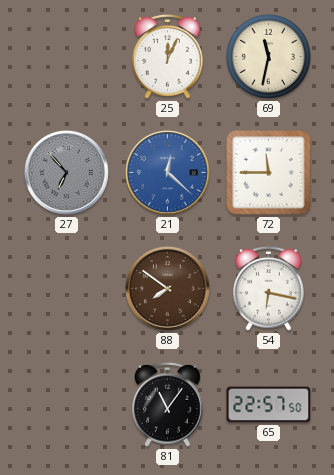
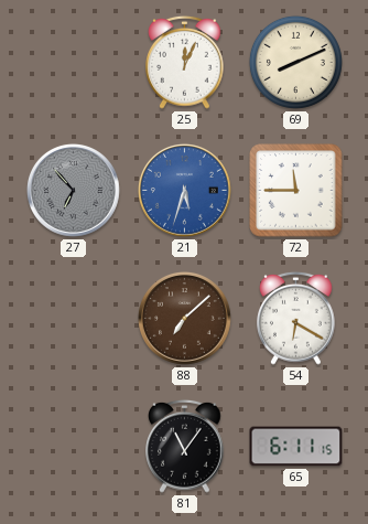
69: 11:32 -> 8:11 (295, 62)
21: 12:22 -> 5:33 (184, 191)
88: 7:51 -> 7:08 (184, 319)
54: 6:17 -> 6:20 (296, 318)
65: 22:57 -> 6:11 (296, 447)
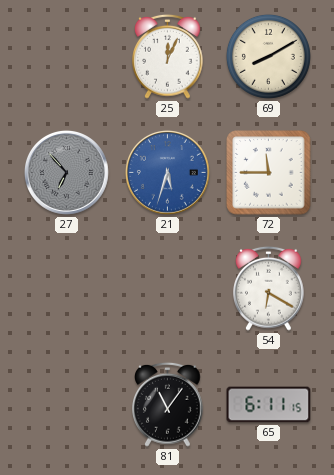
69: 8:11 -> 8:10 (268, 56)
88: 7:08 -> none (184, 319)
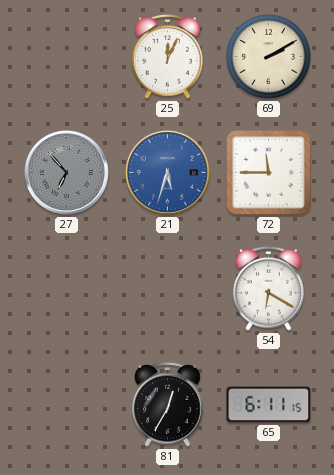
69: 8:10 -> 2:10 (268, 56)
81: 11:06 -> 12:35 (168, 404)
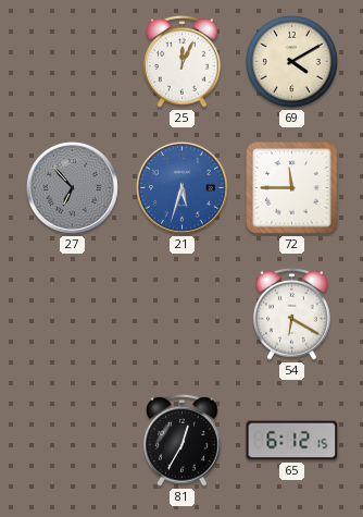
69: 2:10 -> 4:10 (291, 61)
65: 6:11 -> 6:12 (292, 441)
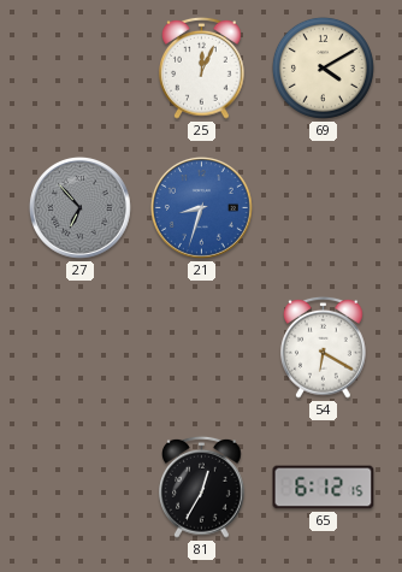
21: 5:33 -> 8:33 (201, 208)
72: 11:45 -> none (292, 188)
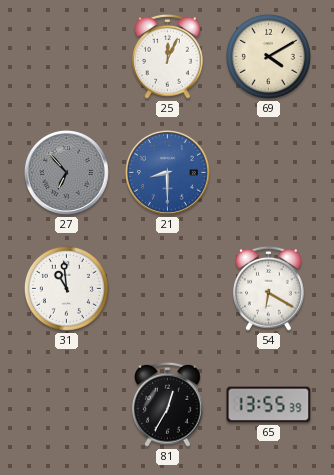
21: 8:33 -> 8:30 (167, 173)
31: none -> 10:59 (66, 288)
65: 6:12 -> 13:55 (269, 405)
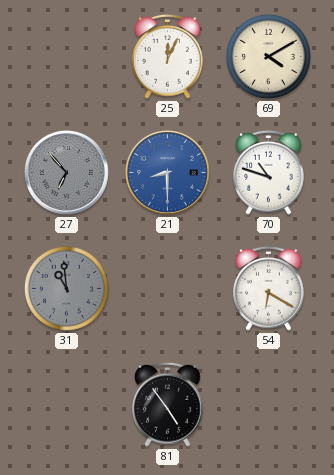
70: none -> 10:48 (269, 172)
31 dial: white -> grey (66, 288)
81: 12:35 -> 4:54 (168, 404)
65: 13:55 -> none (269, 405)
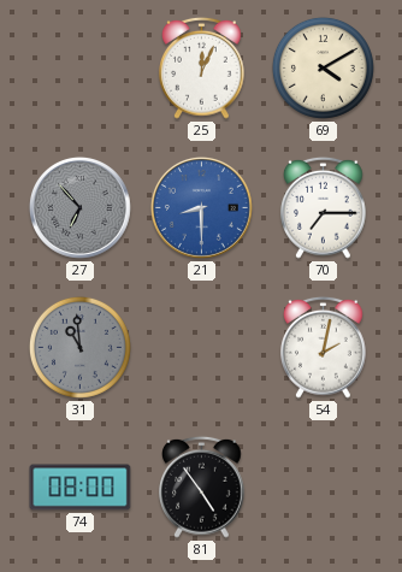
70: 10:48 -> 7:15 (324, 207)
54: 6:20 -> 2:02 (324, 347)
74: none -> 08:00 (81, 488)
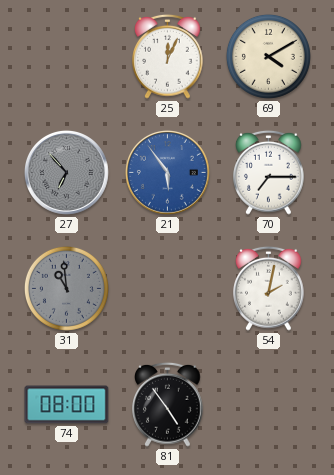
21: 8:30 -> 5:54 (167, 173)
